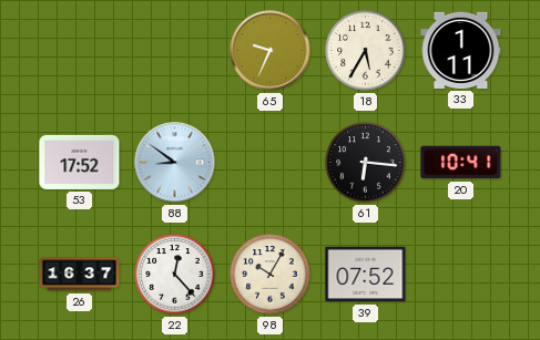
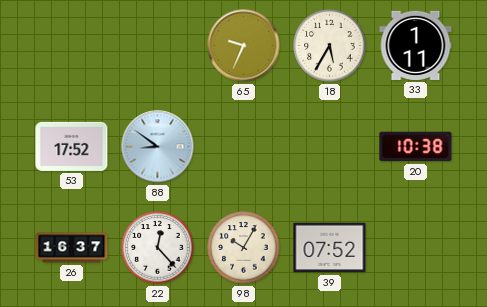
61: 6:16 -> none (366, 163)
20: 10:41 -> 10:38 (416, 147)
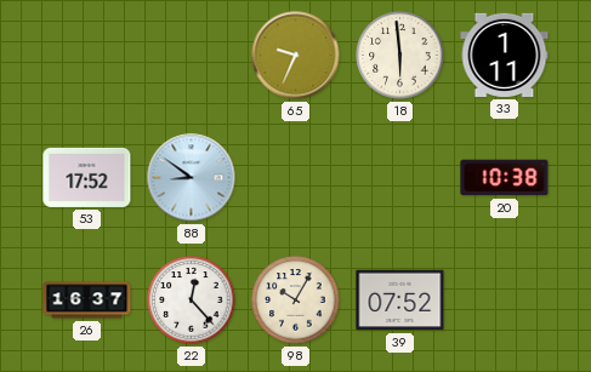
18: 5:35 -> 5:59 (400, 56)
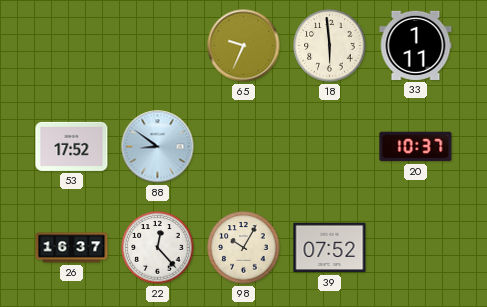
20: 10:38 -> 10:37 (416, 147)
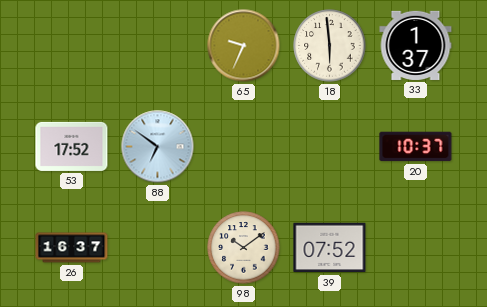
33: 1:11 -> 1:37 (416, 45)
88: 8:51 -> 6:51 (158, 147)
22: 12:23 -> none (158, 248)
98: 10:05 -> 10:09 (244, 248)
